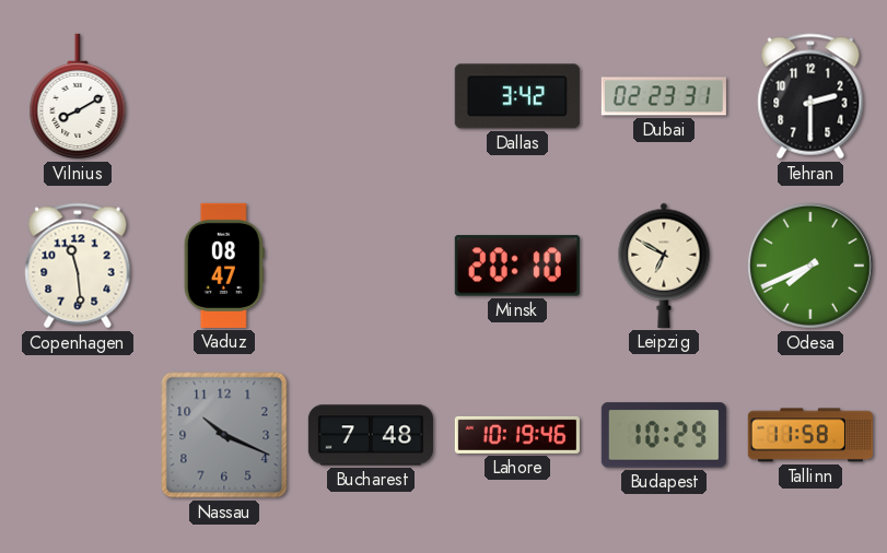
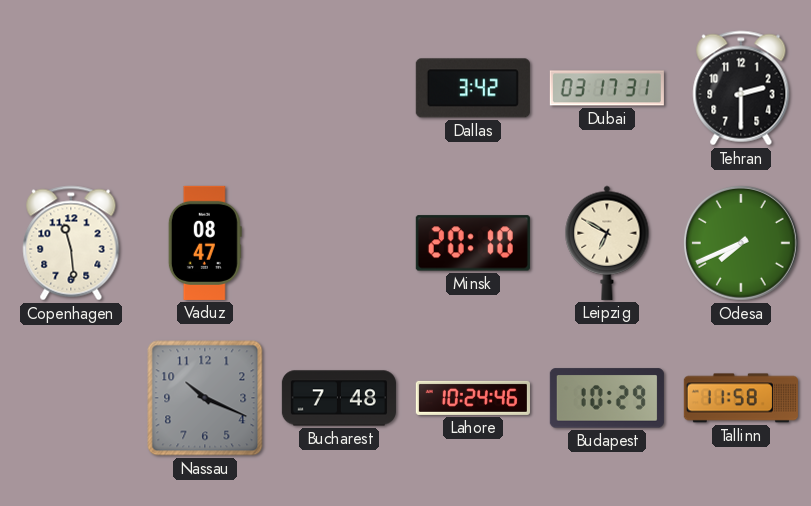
Vilnius: 8:10 -> none (78, 96)
Dubai: 02:23 -> 03:17 (607, 88)
Lahore: 10:19 -> 10:24 (473, 398)
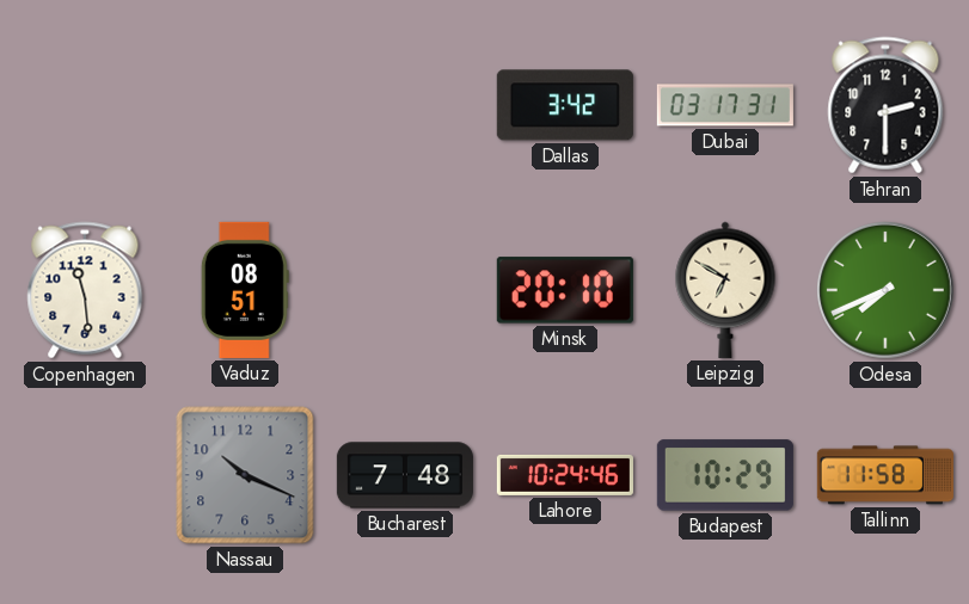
Vaduz: 08:47 -> 08:51 (245, 290)
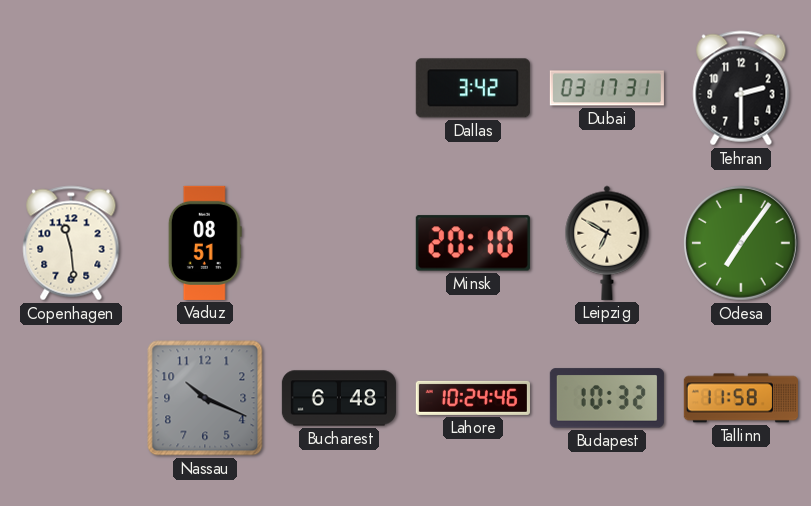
Odesa: 7:41 -> 7:06 (741, 243)
Bucharest: 7:48 -> 6:48 (339, 398)
Budapest: 10:29 -> 10:32 (607, 398)
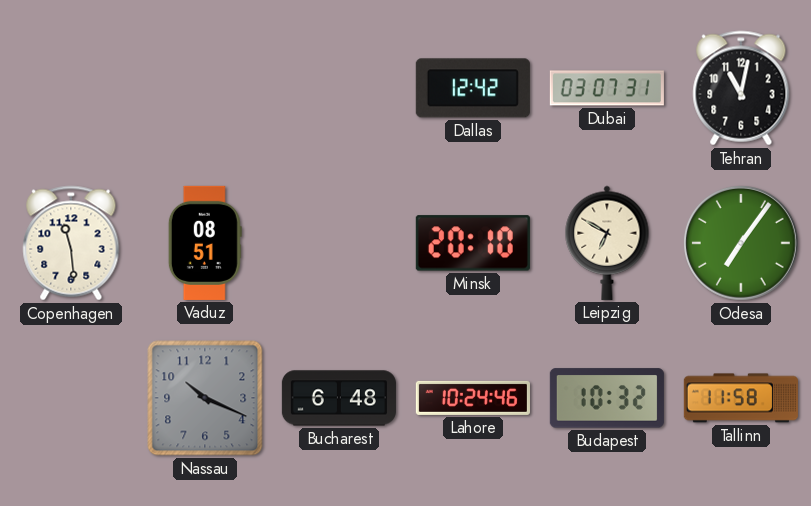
Dallas: 3:42 -> 12:42 (473, 88)
Dubai: 03:17 -> 03:07 (607, 88)
Tehran: 2:30 -> 11:02 (741, 88)
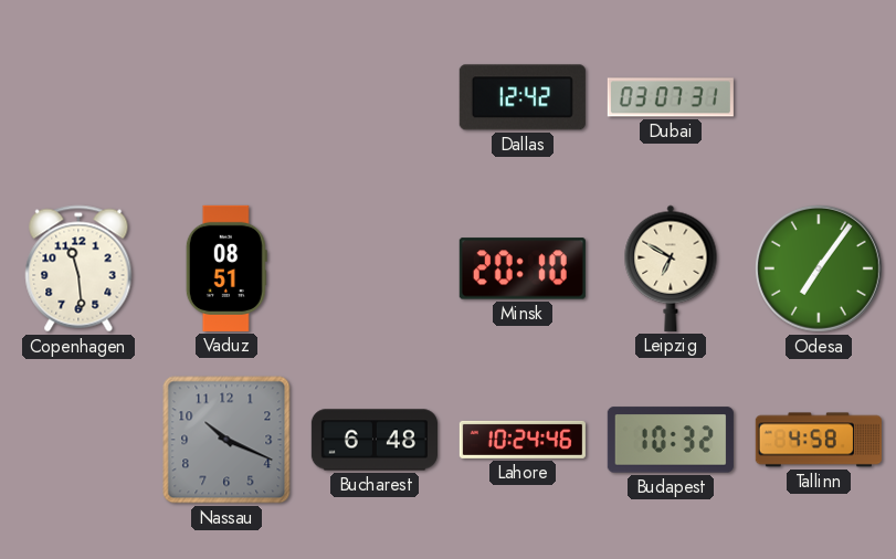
Tehran: 11:02 -> none (741, 88)
Tallinn: 11:58 -> 4:58 (819, 440)
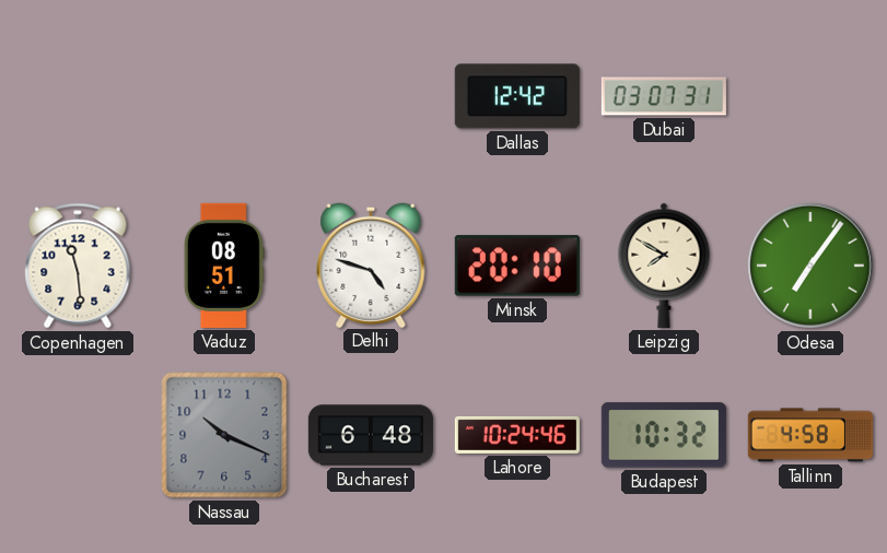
Delhi: none -> 4:48 (371, 264)
Leipzig: 6:50 -> 7:50 (664, 266)
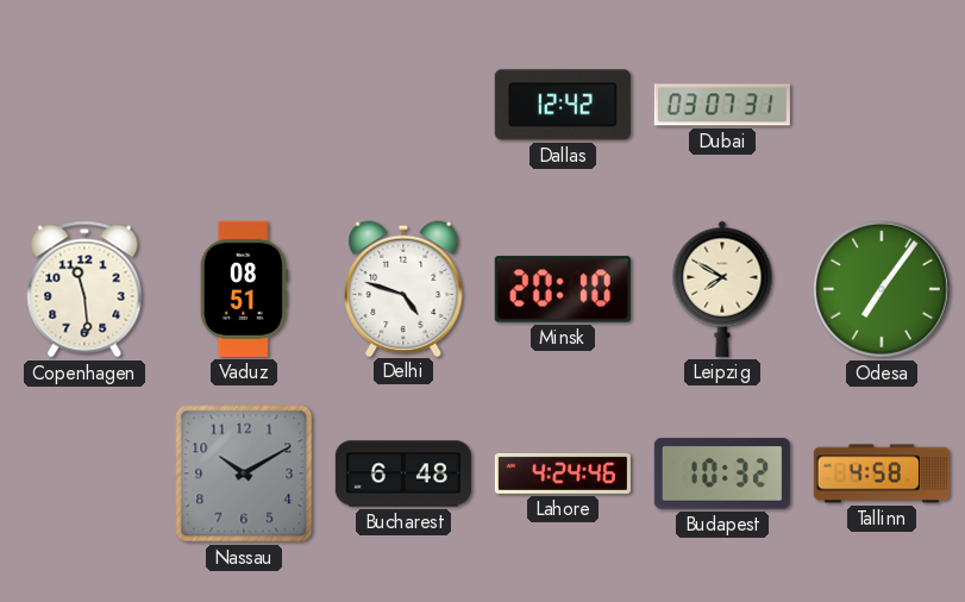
Nassau: 10:19 -> 10:10 (244, 474)
Lahore: 10:24 -> 4:24 (563, 474)
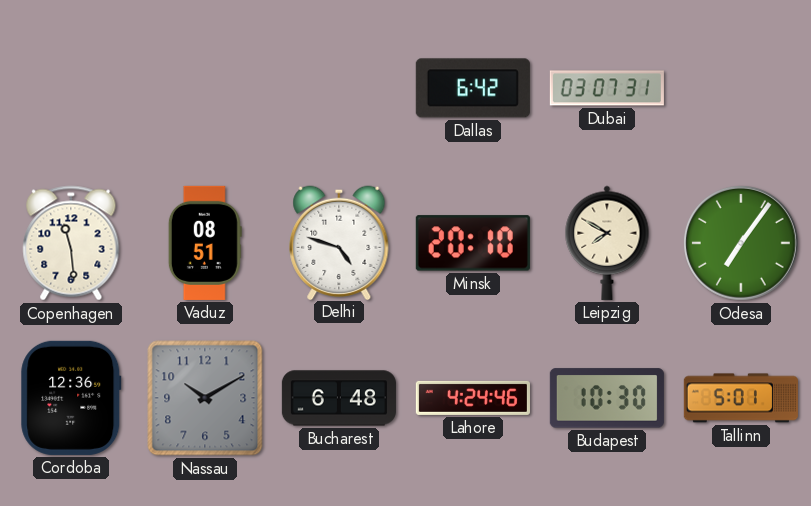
Dallas: 12:42 -> 6:42 (473, 88)
Cordoba: none -> 12:36 (71, 398)
Budapest: 10:32 -> 10:30 (607, 398)
Tallinn: 4:58 -> 5:01 (741, 398)
